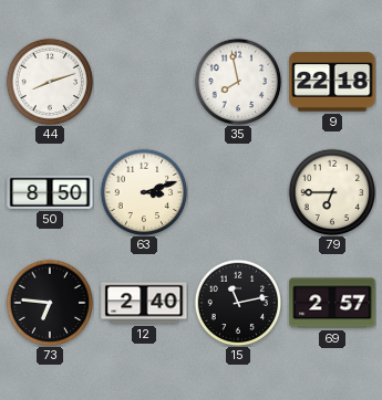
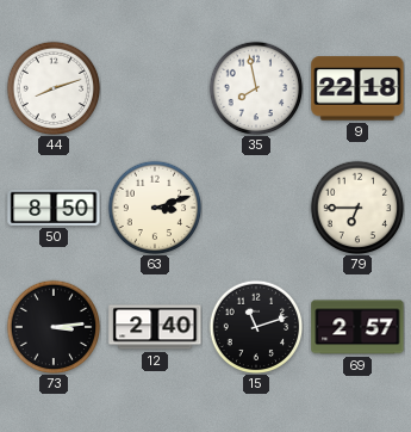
73: 6:46 -> 3:14 (54, 327)
15: 11:13 -> 11:12 (256, 327)
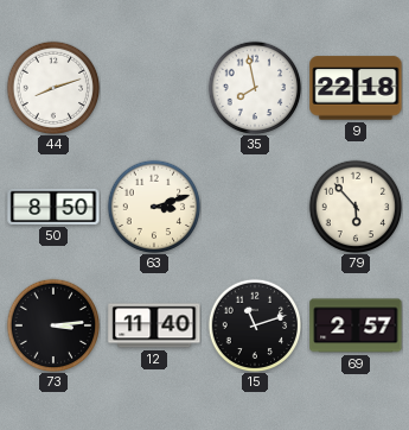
79: 6:45 -> 5:53 (356, 207)
12: 2:40 -> 11:40 (154, 325)
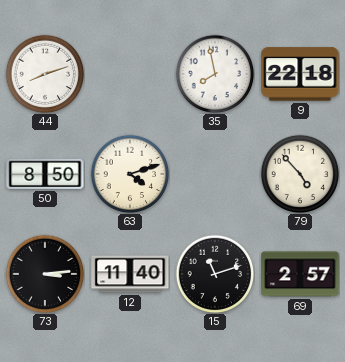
63: 3:12 -> 4:12 (130, 174)
79: 5:53 -> 4:53 (300, 174)
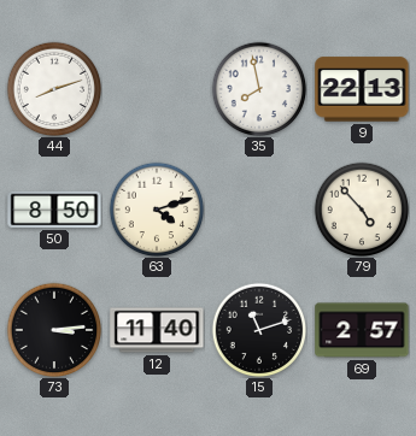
9: 22:18 -> 22:13 (362, 89)
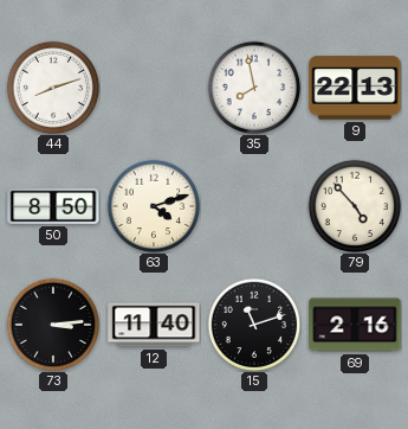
69: 2:57 -> 2:16 (355, 325)
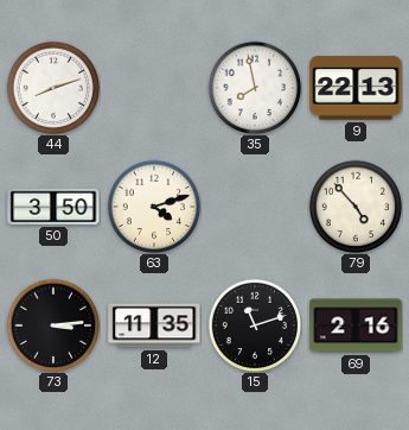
50: 8:50 -> 3:50 (53, 207)
12: 11:40 -> 11:35 (154, 325)
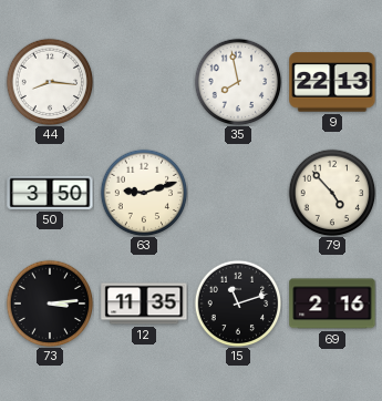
44: 8:12 -> 8:16 (50, 82)
63: 4:12 -> 9:12 (144, 193)
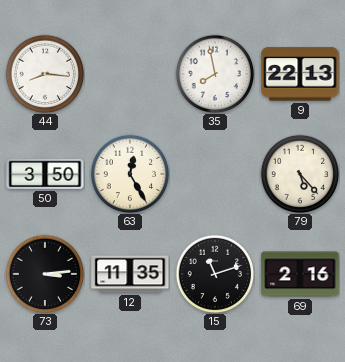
63: 9:12 -> 12:25 (130, 174)
79: 4:53 -> 5:23 (300, 174)
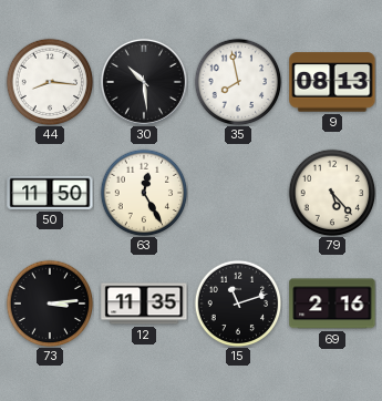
30: none -> 10:29 (144, 82)
9: 22:13 -> 08:13 (332, 82)
50: 3:50 -> 11:50 (50, 193)
